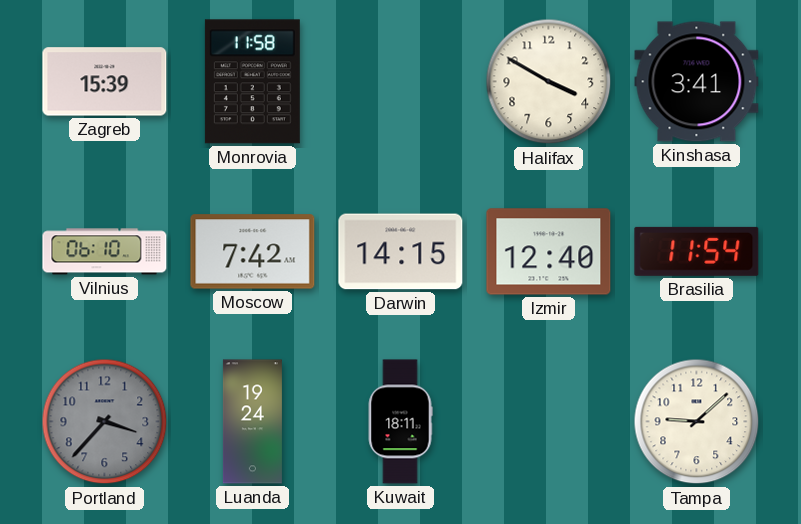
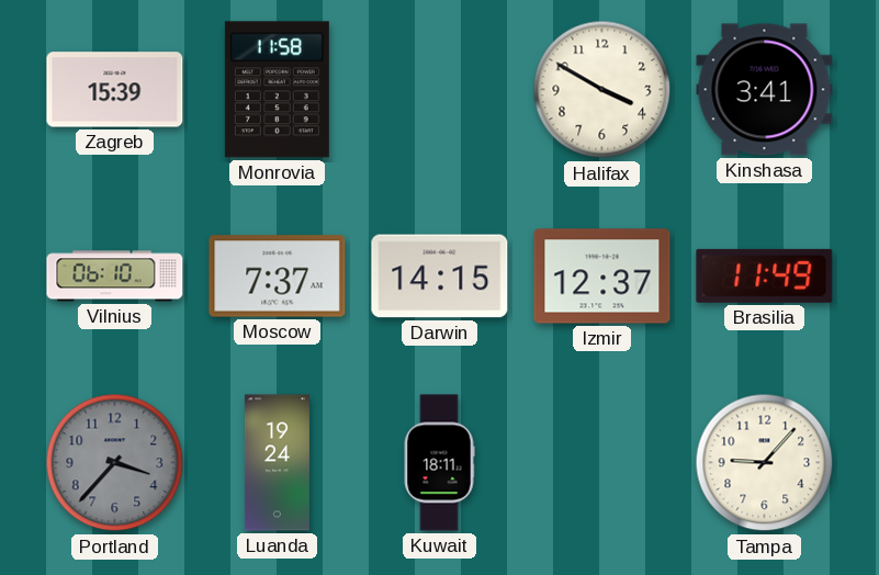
Moscow: 7:42 -> 7:37 (278, 277)
Izmir: 12:40 -> 12:37 (602, 277)
Brasilia: 11:54 -> 11:49 (765, 275)
Tampa: 9:08 -> 9:07 (765, 463)
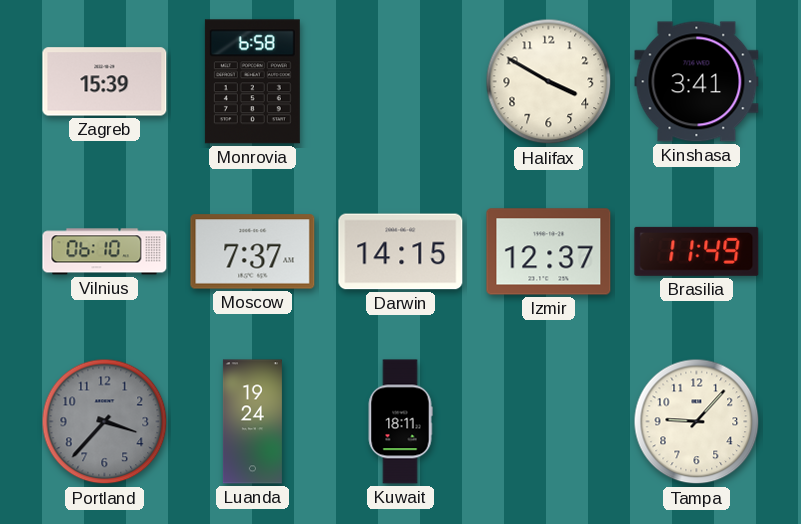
Monrovia: 11:58 -> 6:58 (252, 82)
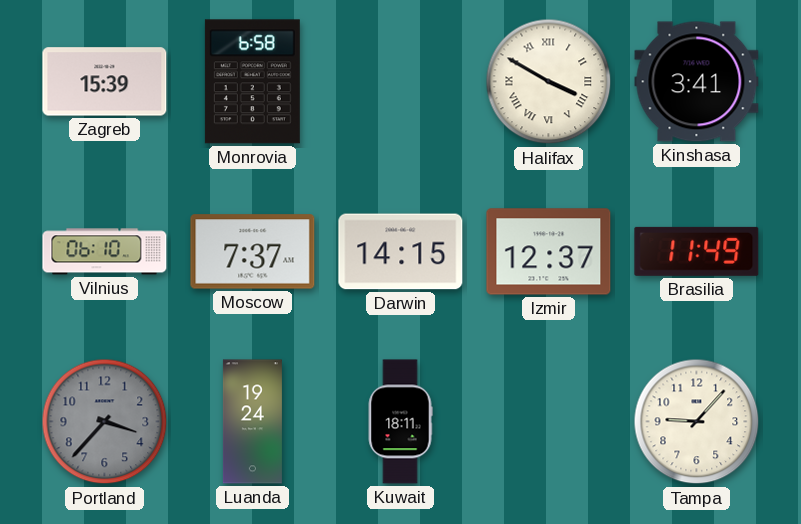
Halifax numerals: Arabic -> Roman (549, 82)
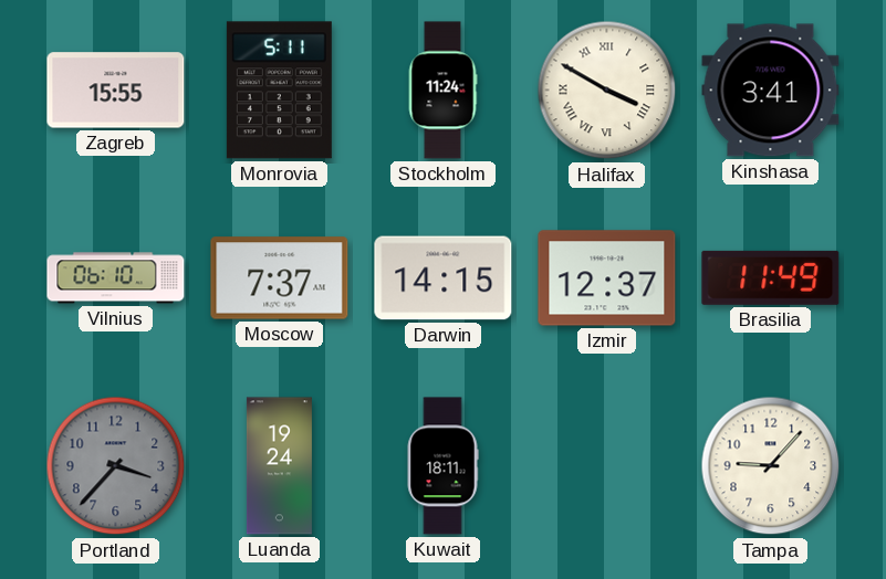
Zagreb: 15:39 -> 15:55 (116, 91)
Monrovia: 6:58 -> 5:11 (279, 91)
Stockholm: none -> 11:24 (442, 91)
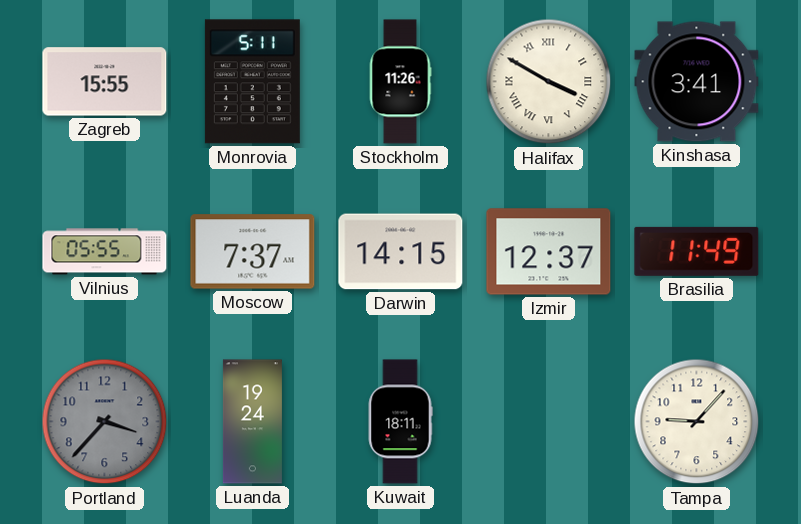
Stockholm: 11:24 -> 11:26 (400, 82)
Vilnius: 06:10 -> 05:55 (105, 252)
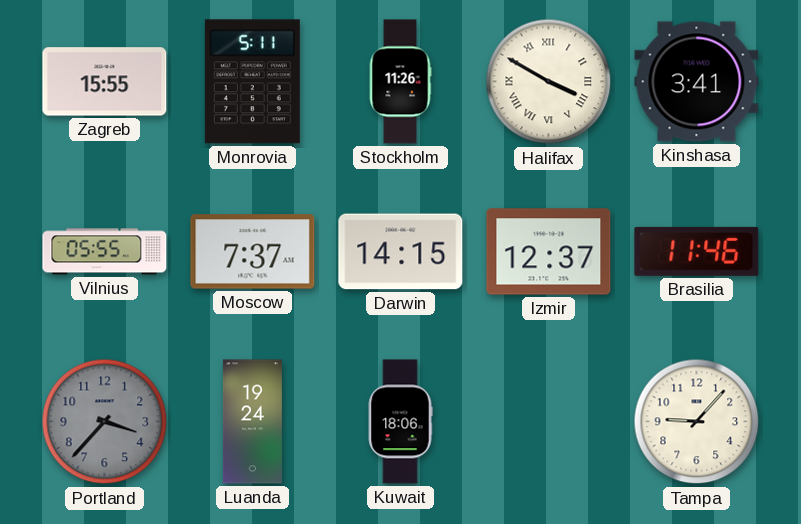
Brasilia: 11:49 -> 11:46 (697, 251)
Kuwait: 18:11 -> 18:06 (400, 422)
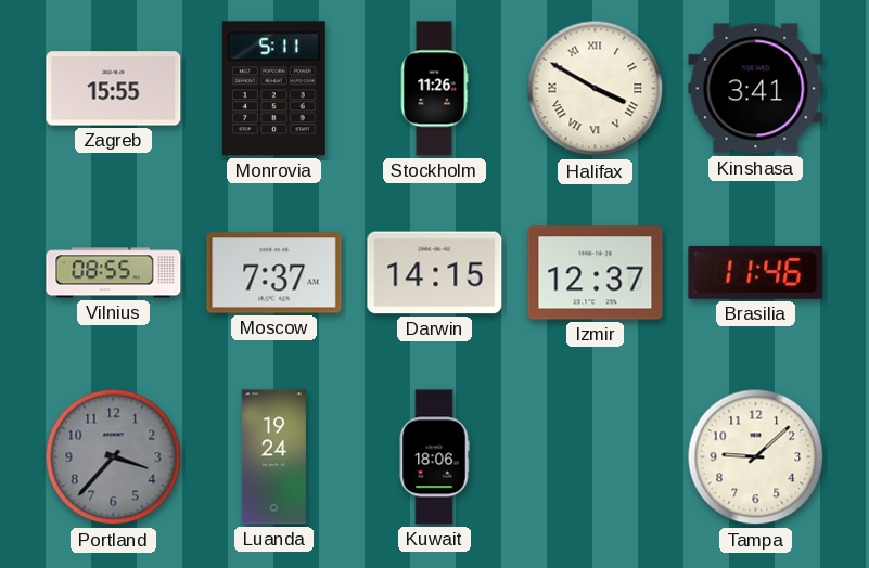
Vilnius: 05:55 -> 08:55 (114, 273)
Tampa: 9:07 -> 9:08 (756, 457)
